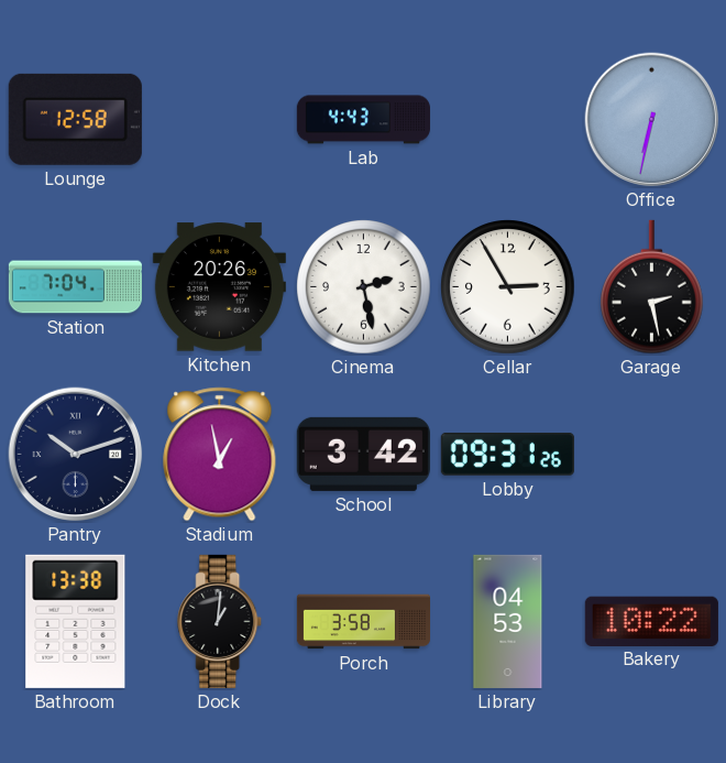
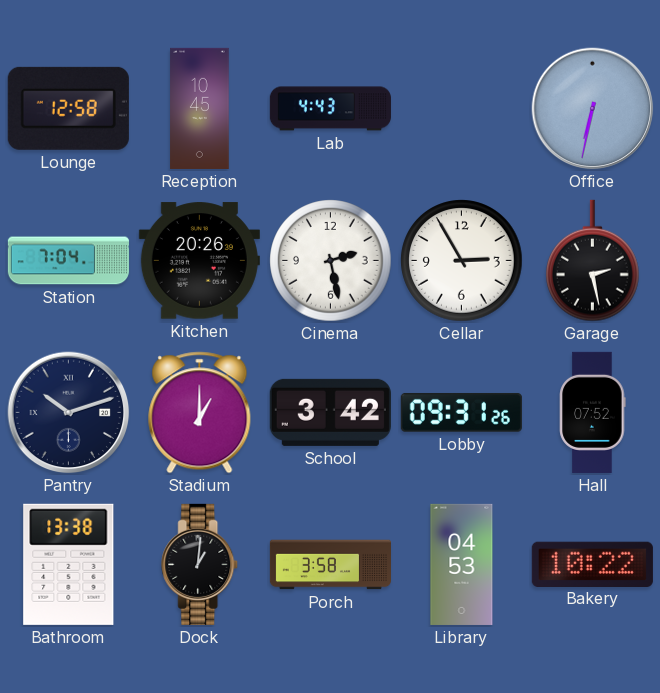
Reception: none -> 10:45 (200, 108)
Stadium: 12:58 -> 1:00 (200, 413)
Hall: none -> 07:52 (593, 412)
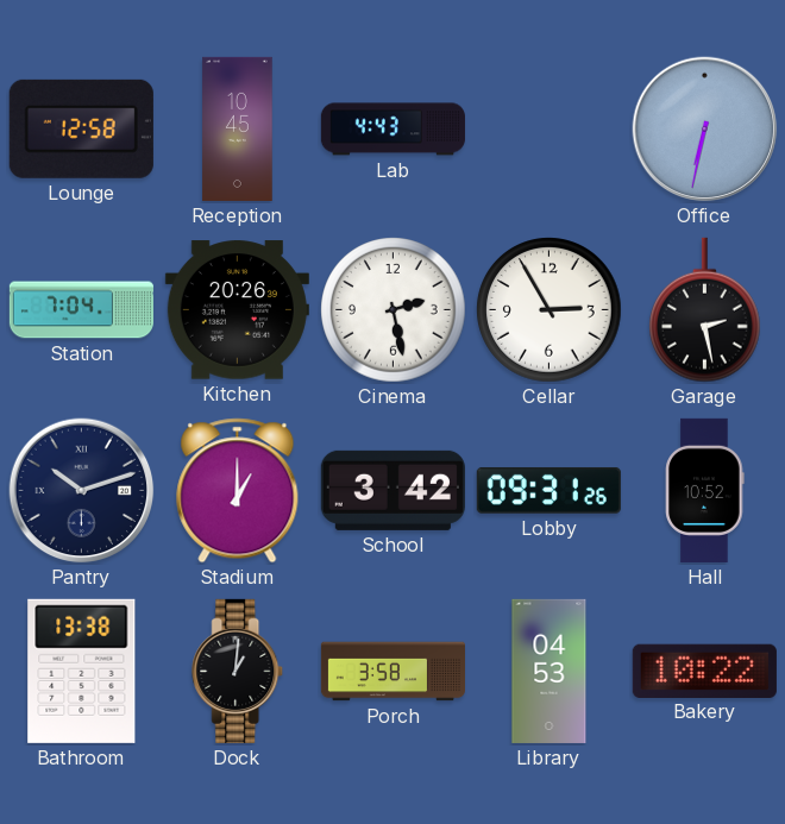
Hall: 07:52 -> 10:52 (705, 490)
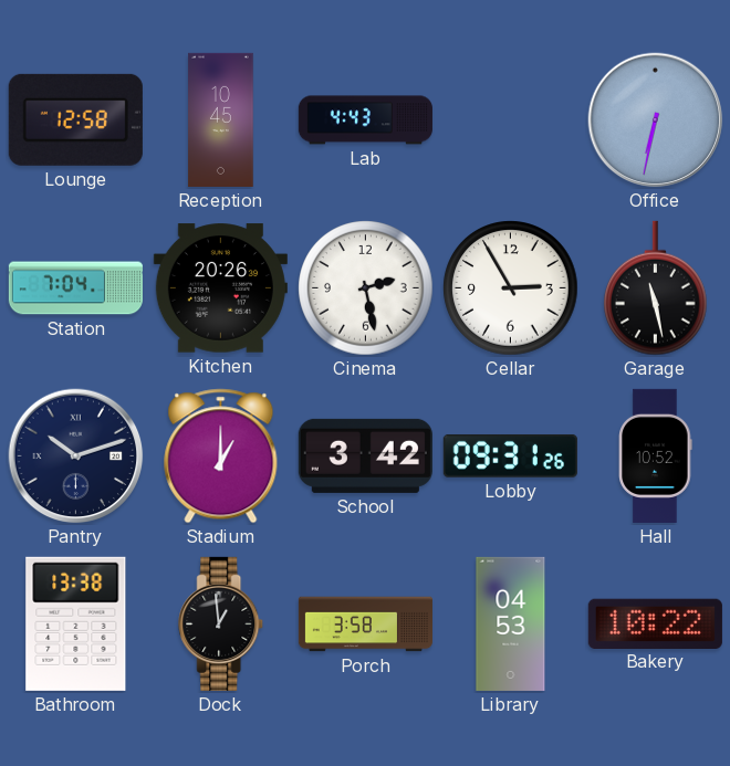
Garage: 2:28 -> 11:28 (656, 288)
Dock: 1:01 -> 12:59 (221, 623)
